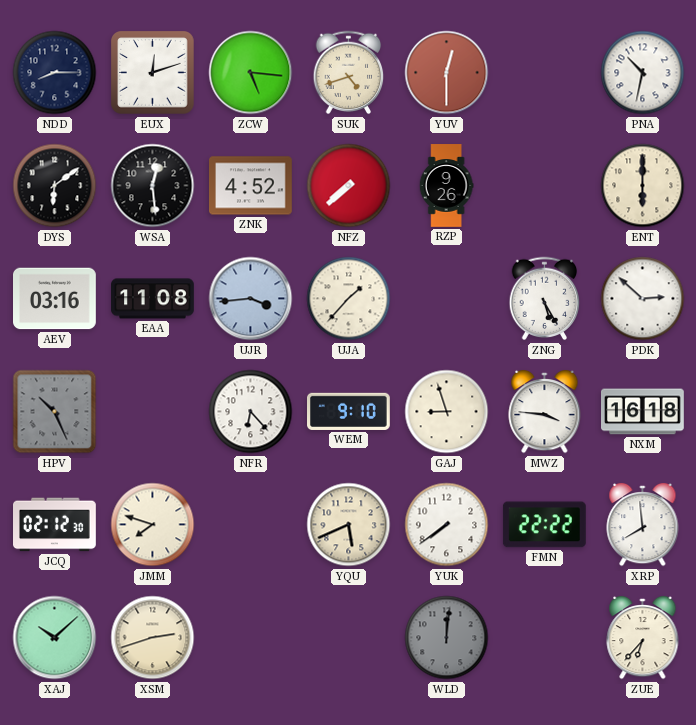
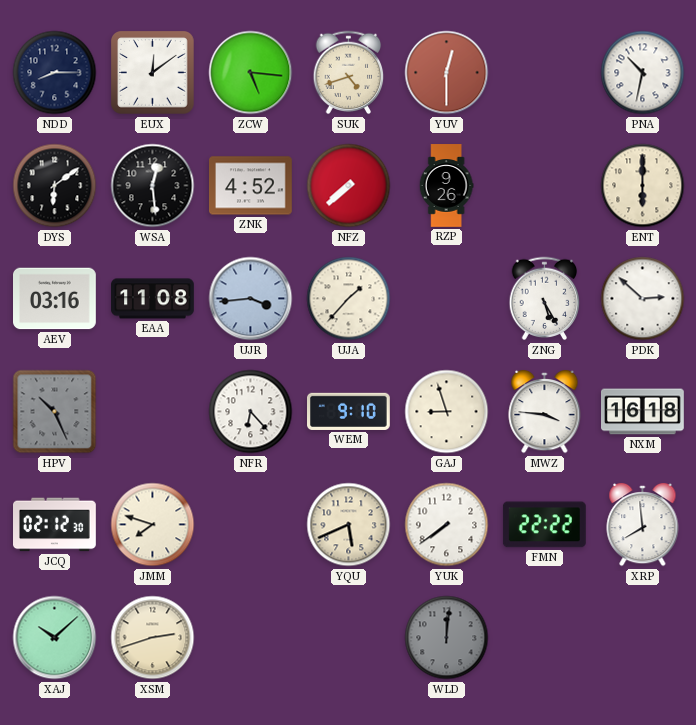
EUX: 12:12 -> 12:09 (153, 73)
ZUE: 6:37 -> none (643, 638)
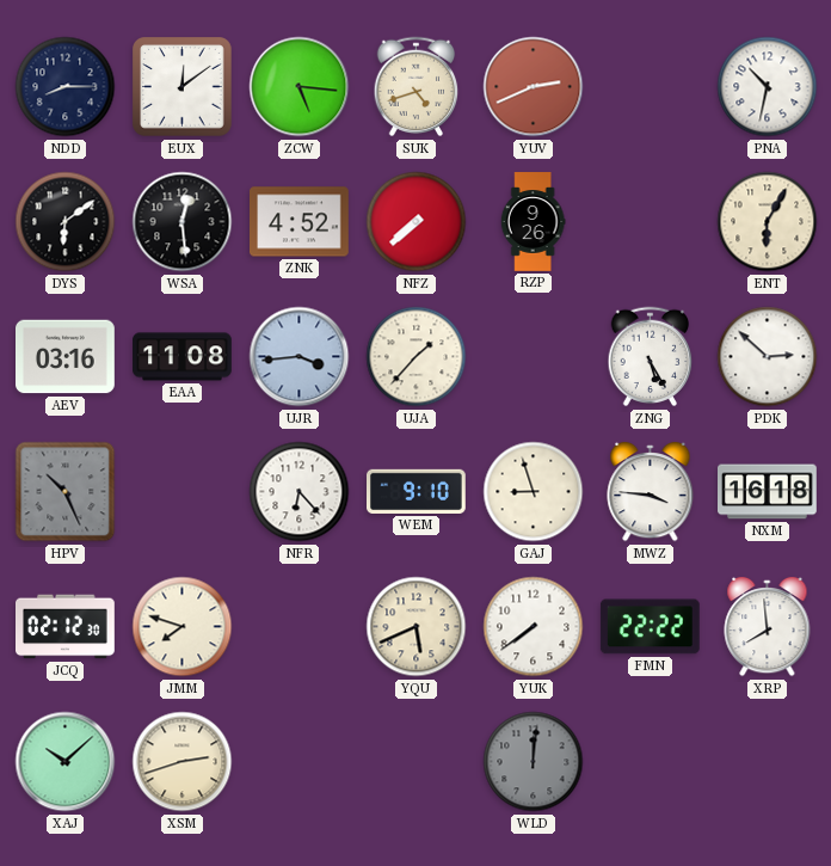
YUV: 12:30 -> 2:41 (534, 87)
ENT: 6:00 -> 6:05 (768, 222)
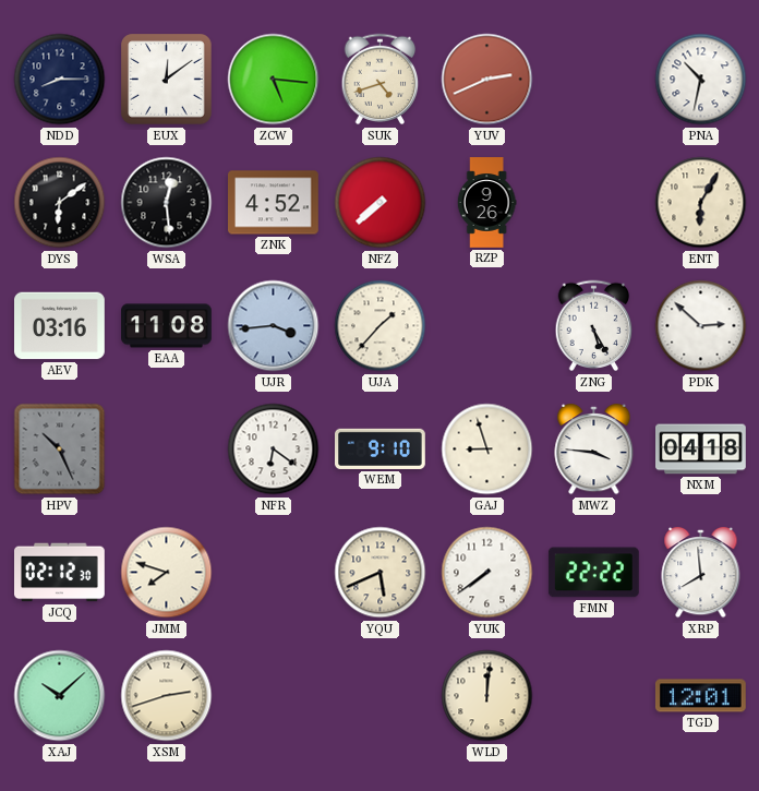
NFR: 6:23 -> 6:21 (274, 450)
NXM: 16:18 -> 04:18 (701, 450)
WLD dial: grey -> cream (487, 696)
TGD: none -> 12:01 (701, 696)
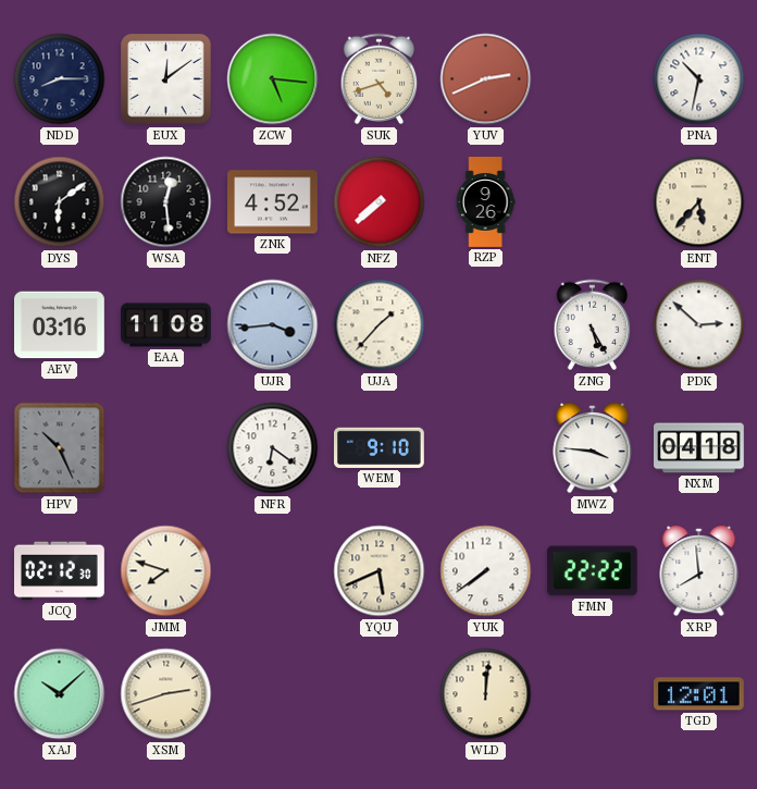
ENT: 6:05 -> 5:37 (699, 202)
GAJ: 8:57 -> none (487, 450)
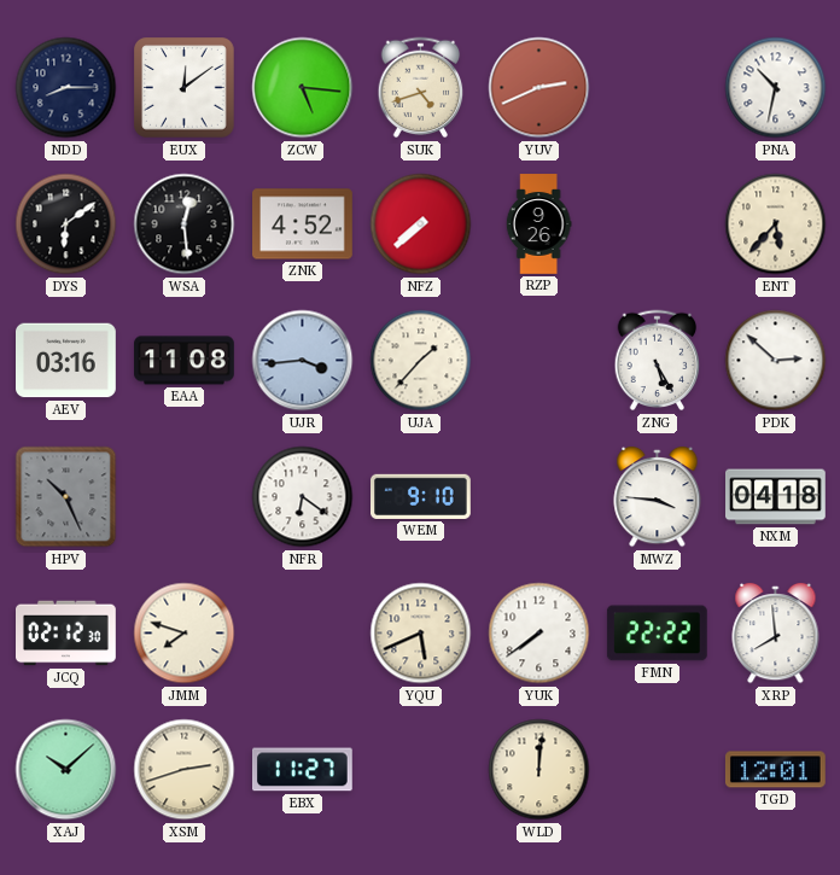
EBX: none -> 11:27 (303, 770)
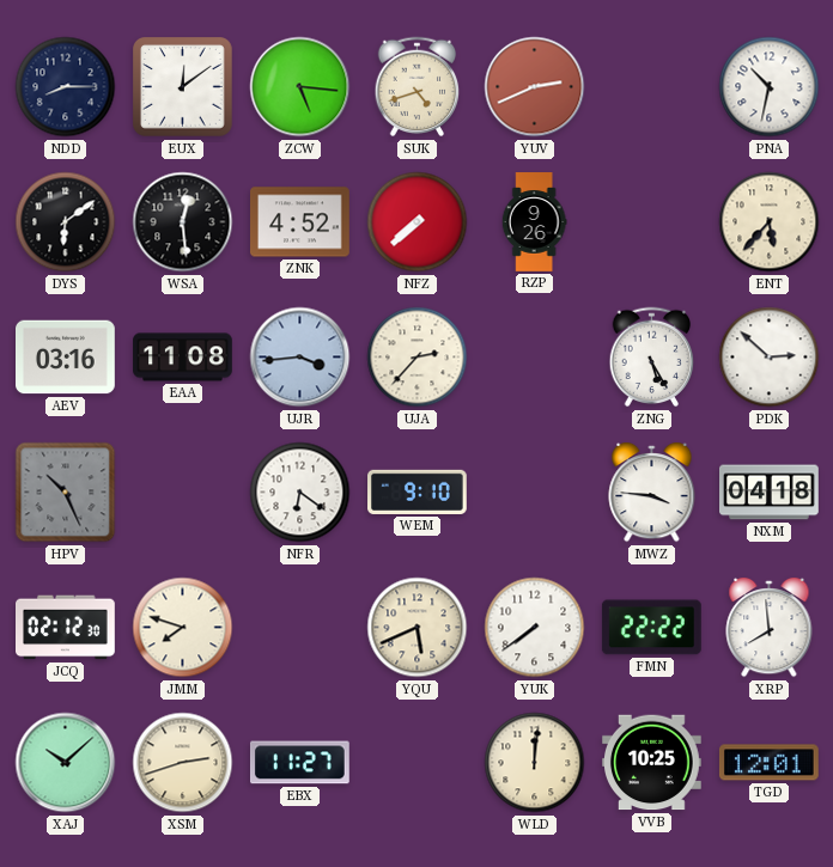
UJA: 1:37 -> 2:37 (418, 358)
VVB: none -> 10:25 (652, 763)
